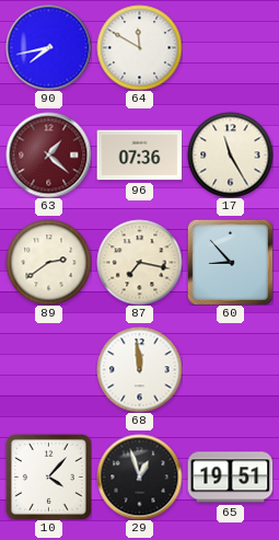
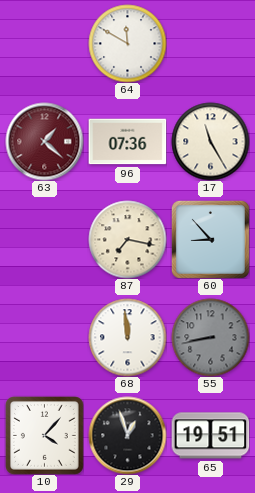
90: 7:43 -> none (48, 47)
89: 2:39 -> none (48, 262)
55: none -> 8:43 (210, 337)
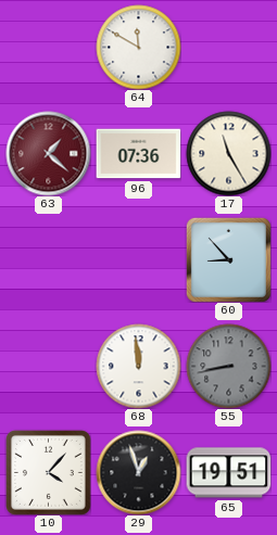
87: 7:17 -> none (127, 239)
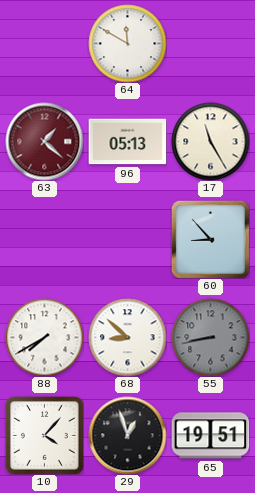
96: 07:36 -> 05:13 (127, 142)
88: none -> 7:40 (44, 337)
68: 11:59 -> 8:52 (127, 337)
